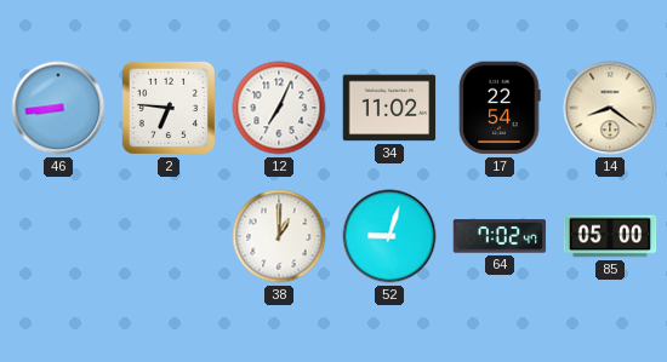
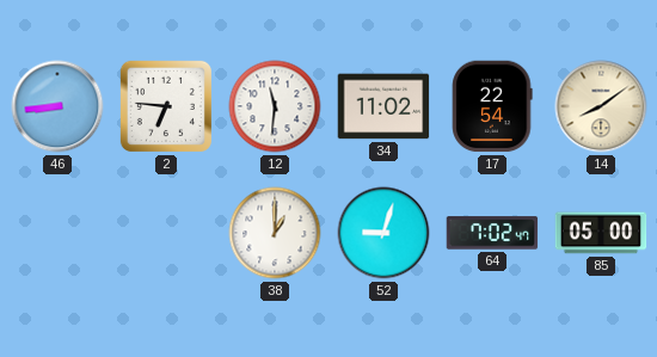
12: 7:04 -> 11:31 (275, 106)
14: 8:21 -> 8:09 (601, 106)
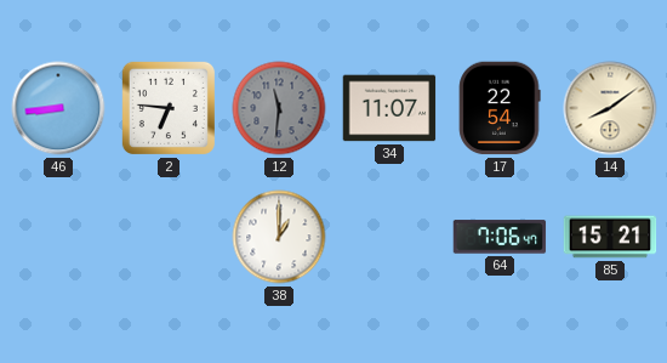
12 dial: white -> grey (279, 108)
34: 11:02 -> 11:07 (389, 108)
52: 9:03 -> none (383, 233)
64: 7:02 -> 7:06 (500, 237)
85: 05:00 -> 15:21 (610, 237)
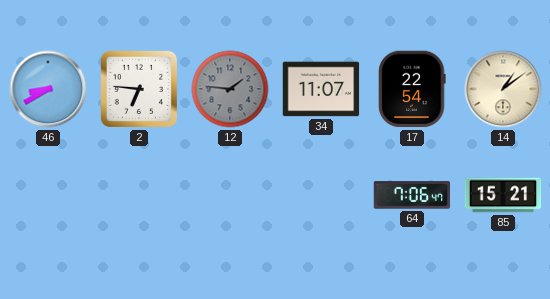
46: 8:44 -> 8:40 (48, 89)
12: 11:31 -> 1:46 (230, 89)
14: 8:09 -> 1:09 (503, 89)
38: 1:00 -> none (279, 237)
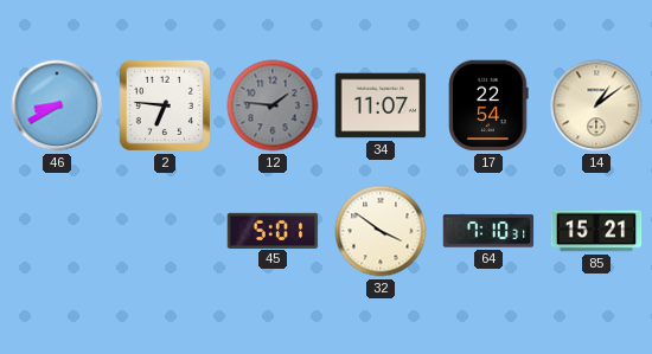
45: none -> 5:01 (273, 230)
32: none -> 3:51 (381, 231)
64: 7:06 -> 7:10 (488, 231)
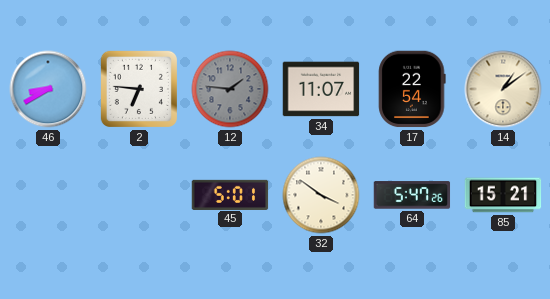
64: 7:10 -> 5:47 (412, 195)
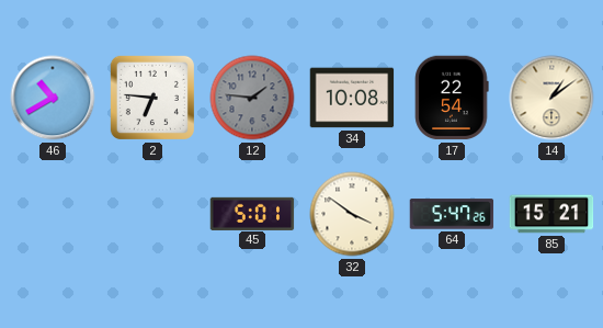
46: 8:40 -> 10:40 (53, 98)
34: 11:07 -> 10:08 (352, 98)
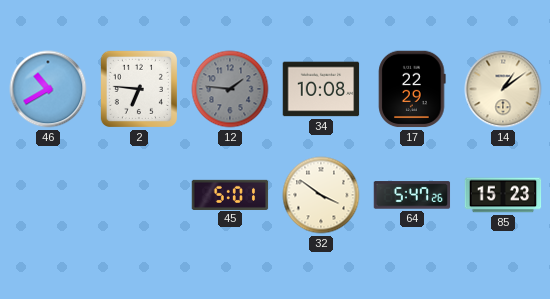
17: 22:54 -> 22:29 (412, 89)
85: 15:21 -> 15:23 (503, 195)
